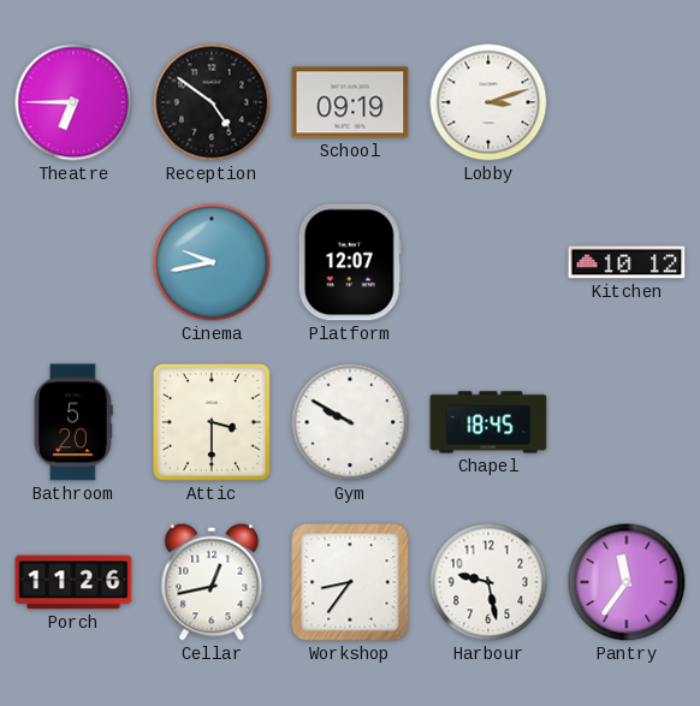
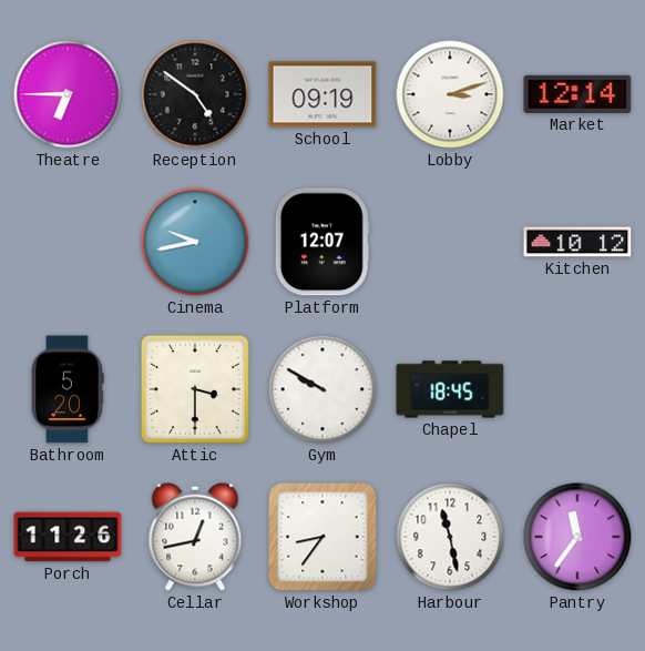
Market: none -> 12:14 (577, 94)
Harbour: 9:28 -> 11:28 (450, 537)
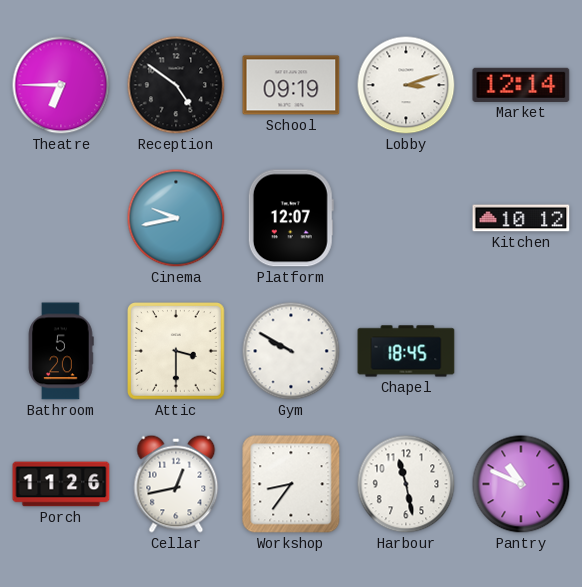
Pantry: 11:36 -> 10:49 (521, 484)
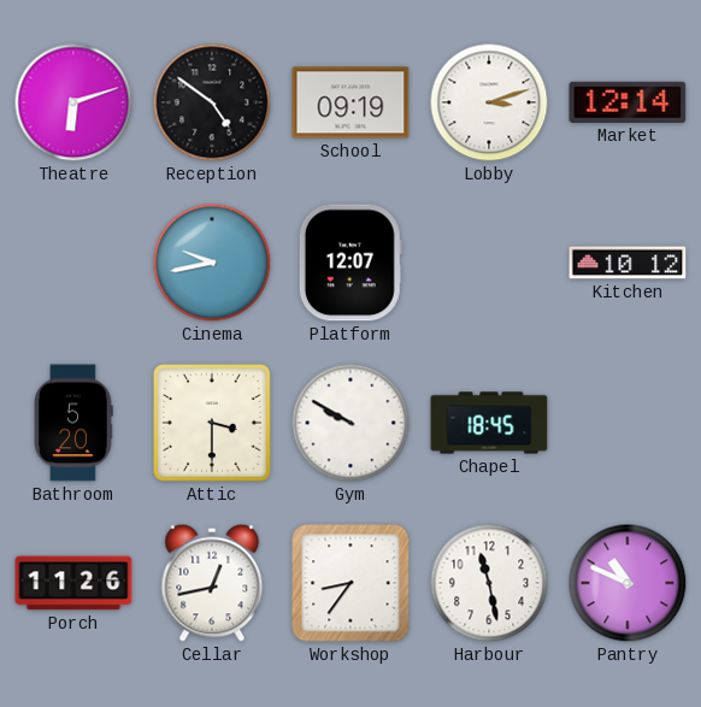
Theatre: 6:45 -> 6:12 (73, 102)
